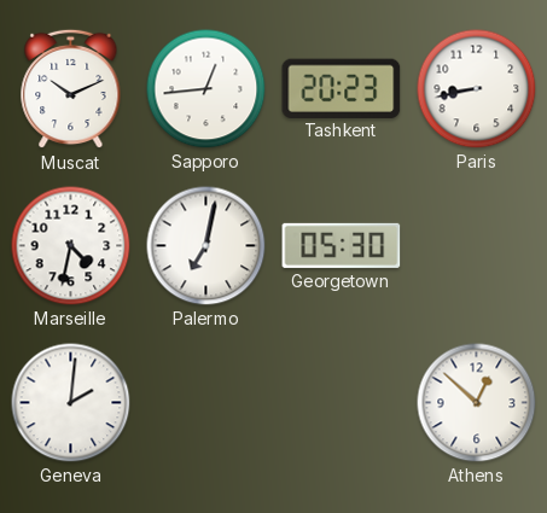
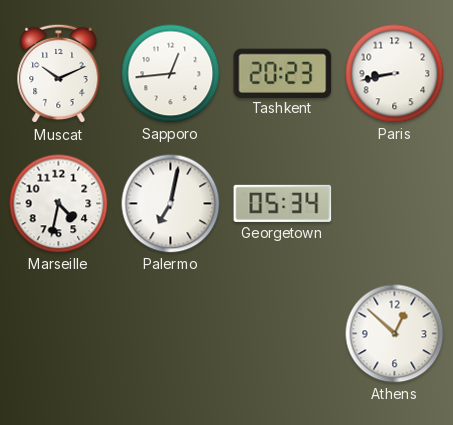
Georgetown: 05:30 -> 05:34 (283, 203)
Geneva: 2:01 -> none (71, 403)
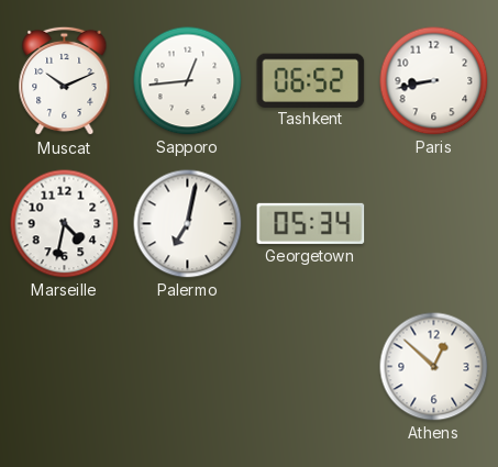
Tashkent: 20:23 -> 06:52 (311, 80)
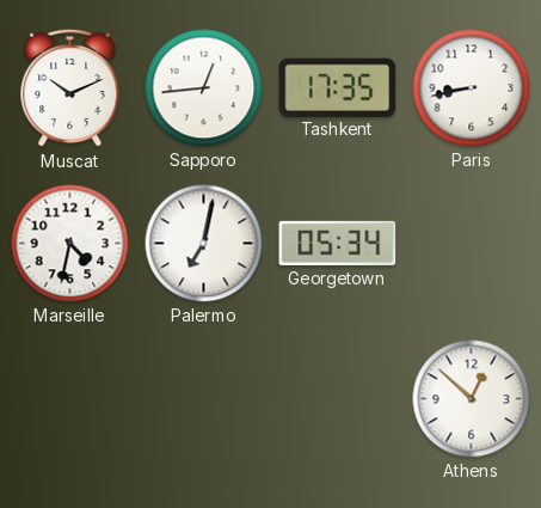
Tashkent: 06:52 -> 17:35 (338, 87)
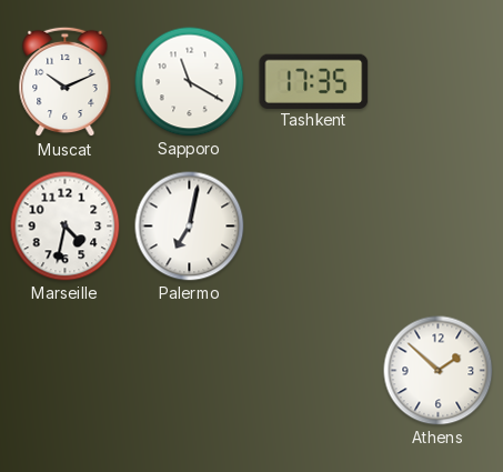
Sapporo: 12:44 -> 11:20 (190, 82)
Paris: 8:43 -> none (472, 88)
Georgetown: 05:34 -> none (338, 243)
Athens: 12:52 -> 1:52 (439, 371)
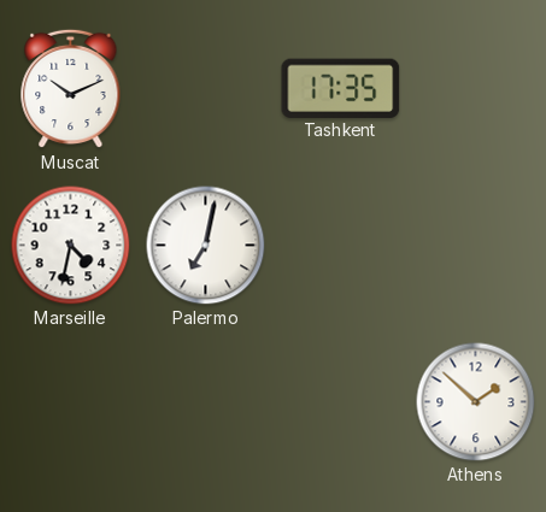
Sapporo: 11:20 -> none (190, 82)
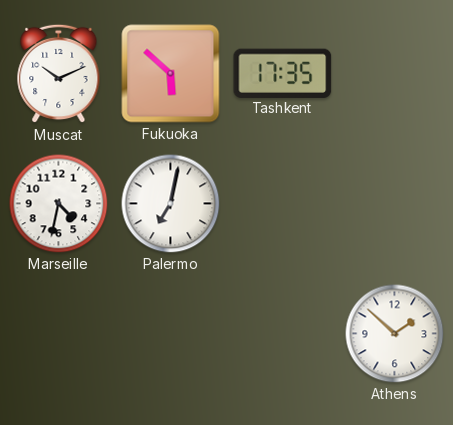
Fukuoka: none -> 5:52 (171, 74)
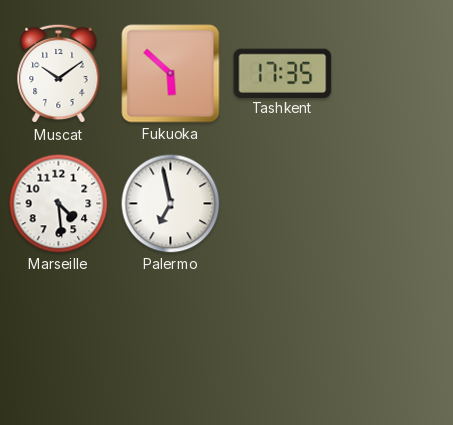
Muscat: 10:11 -> 10:09 (59, 74)
Marseille: 4:32 -> 4:29 (59, 204)
Palermo: 7:02 -> 6:58 (171, 204)
Athens: 1:52 -> none (395, 334)
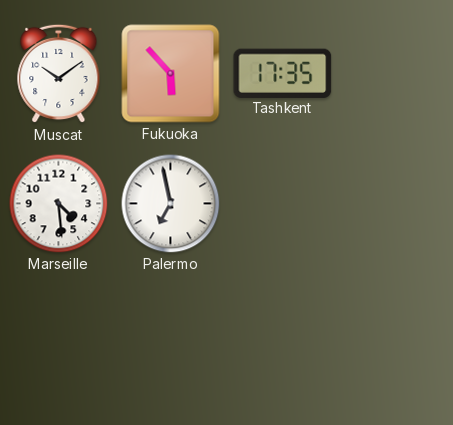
Fukuoka: 5:52 -> 5:53 (171, 74)
